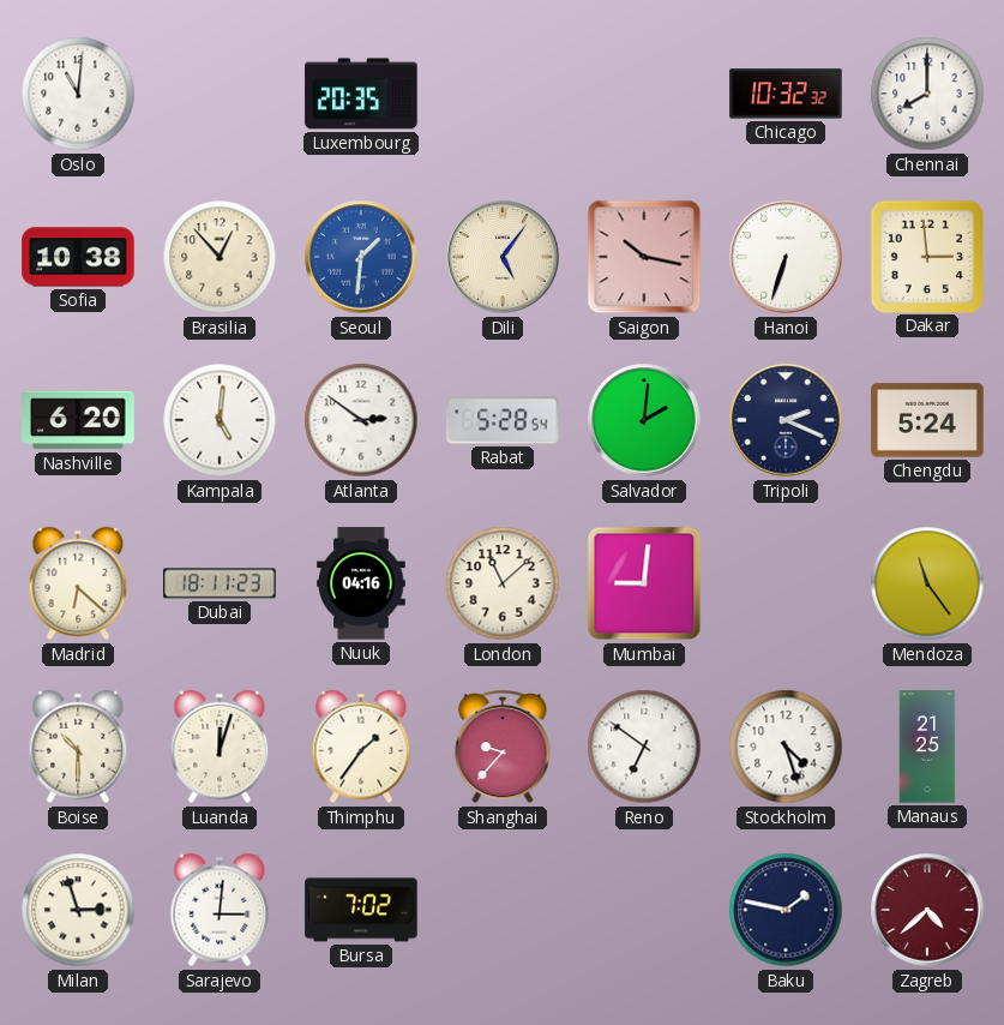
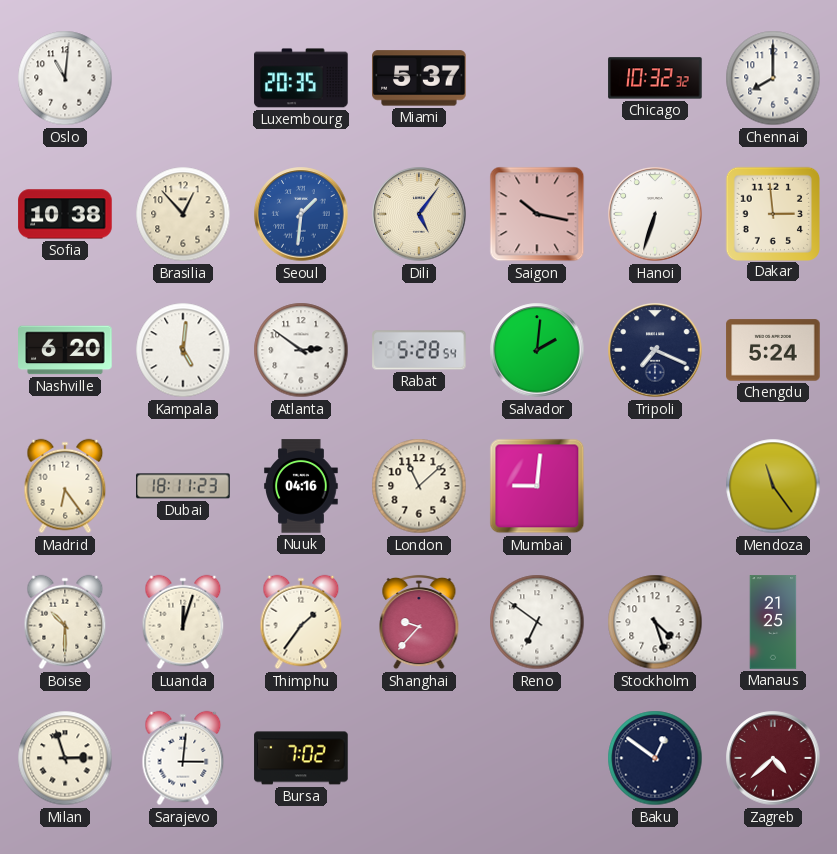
Miami: none -> 5:37 (419, 78)
Tripoli: 2:19 -> 7:19 (655, 350)
Madrid: 6:22 -> 6:24 (65, 486)
Baku: 1:47 -> 12:51 (655, 758)
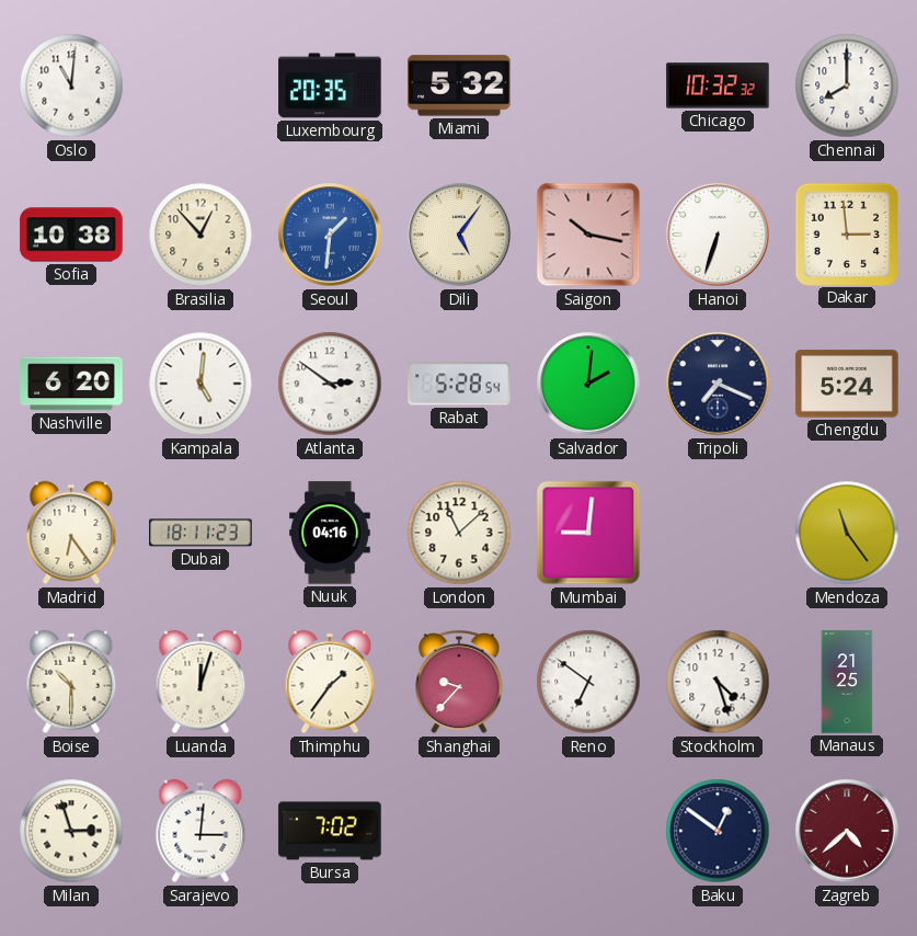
Miami: 5:37 -> 5:32 (459, 85)
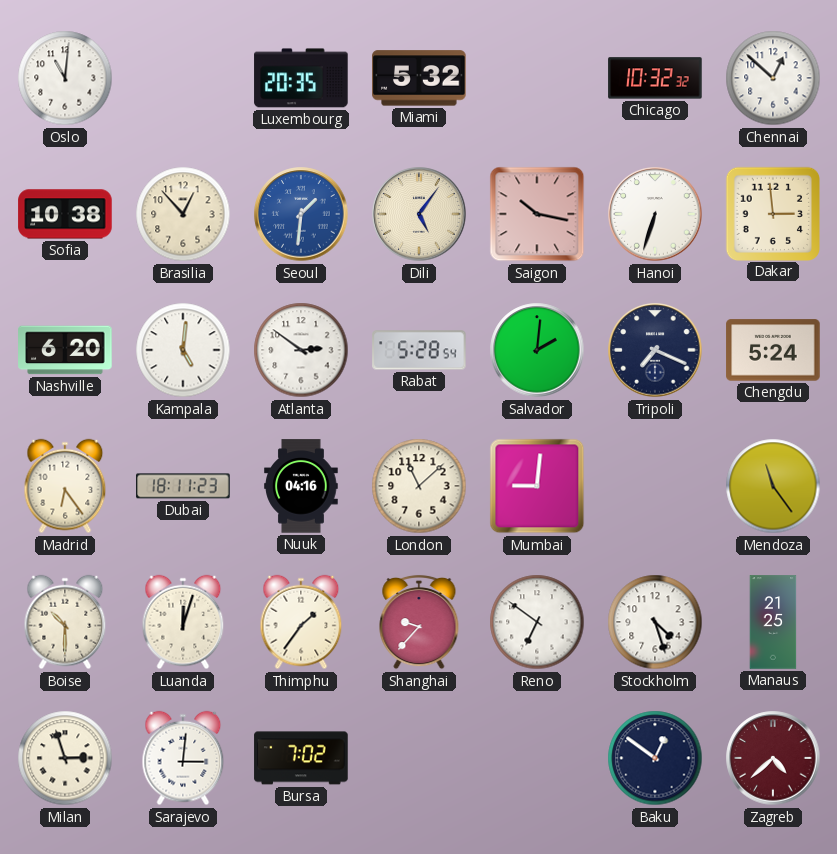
Chennai: 8:00 -> 12:52 (773, 78)
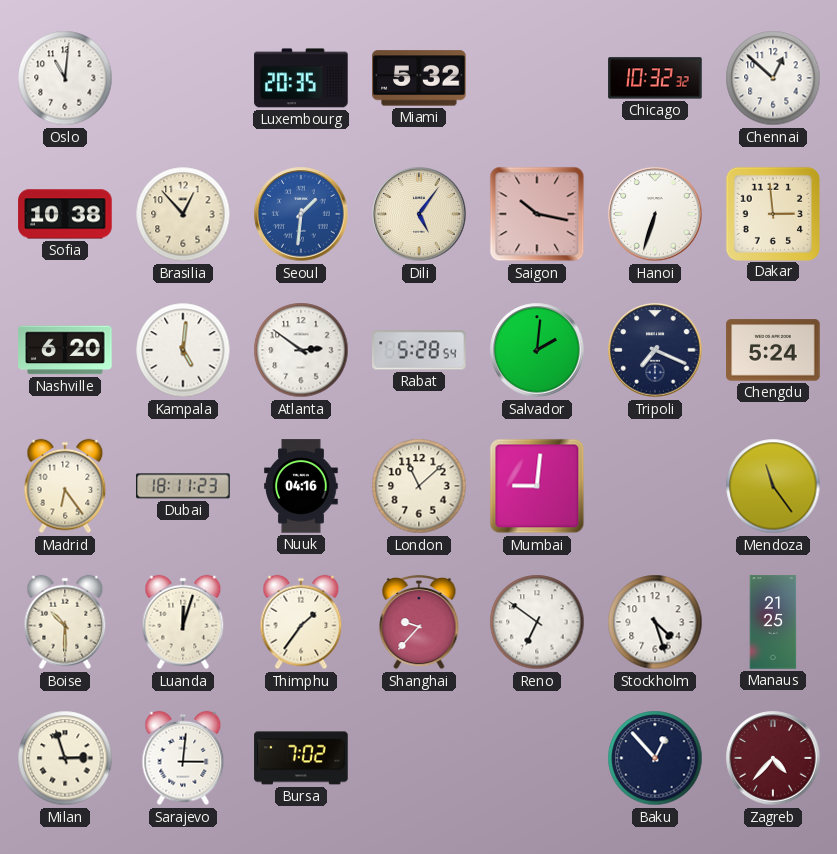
Baku: 12:51 -> 12:53 (655, 758)
Zagreb: 4:38 -> 4:37 (773, 758)
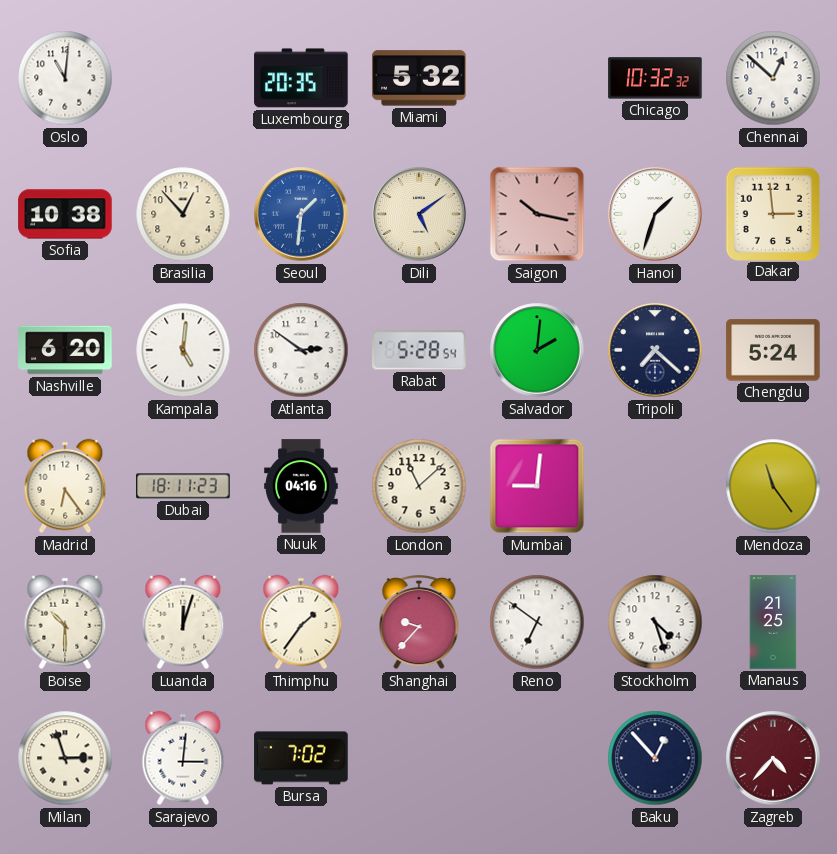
Dili: 5:06 -> 5:09 (419, 214)
Hanoi: 6:33 -> 1:33 (655, 214)
Tripoli: 7:19 -> 7:22 (655, 350)
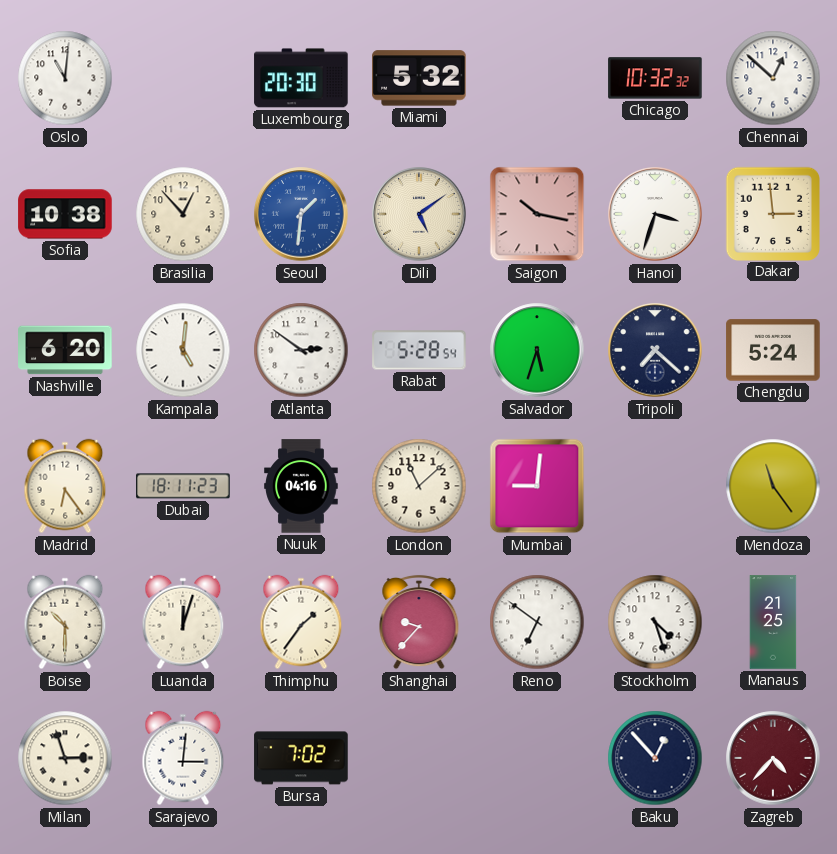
Luxembourg: 20:35 -> 20:30 (301, 78)
Hanoi: 1:33 -> 3:33 (655, 214)
Salvador: 2:01 -> 5:33 (537, 350)
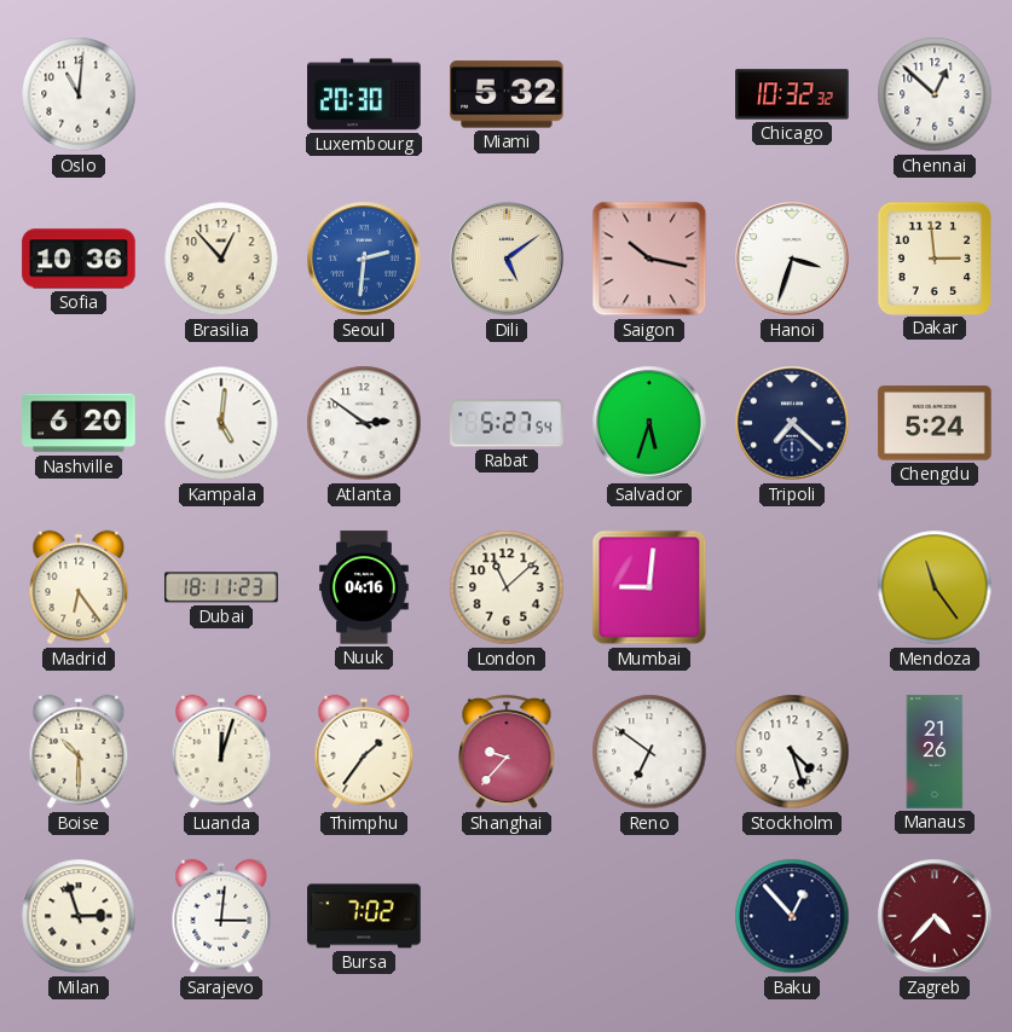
Sofia: 10:38 -> 10:36 (79, 259)
Seoul: 1:31 -> 2:31 (364, 259)
Rabat: 5:28 -> 5:27 (507, 423)
Manaus: 21:25 -> 21:26 (935, 752)
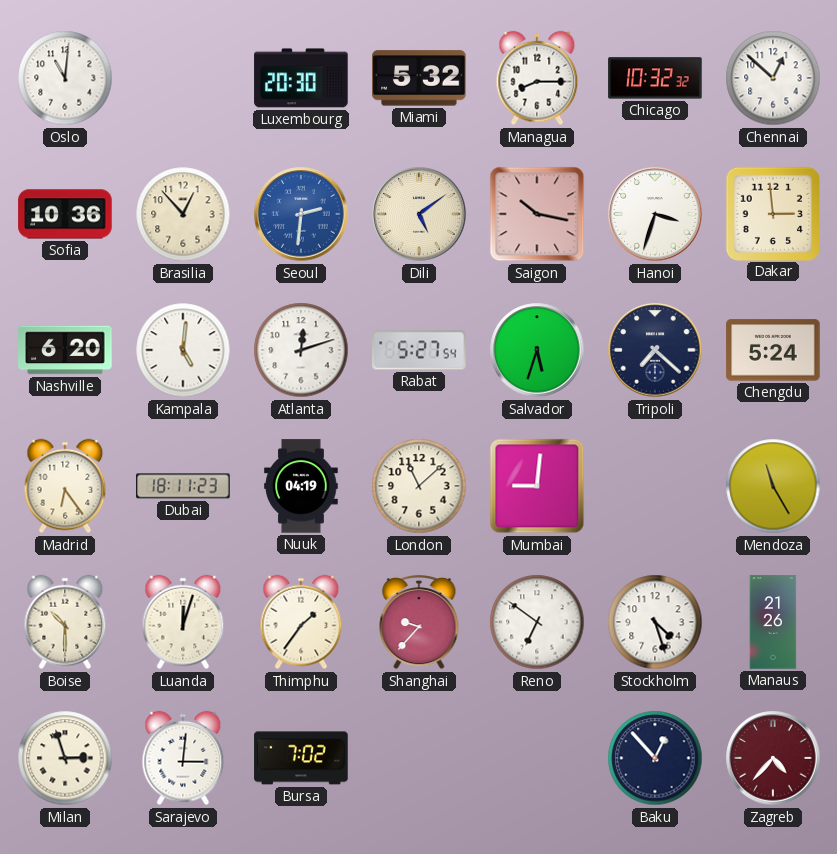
Managua: none -> 8:15 (537, 78)
Atlanta: 2:51 -> 12:12 (301, 350)
Nuuk: 04:16 -> 04:19 (301, 486)
Mendoza: 11:24 -> 11:25 (773, 486)
